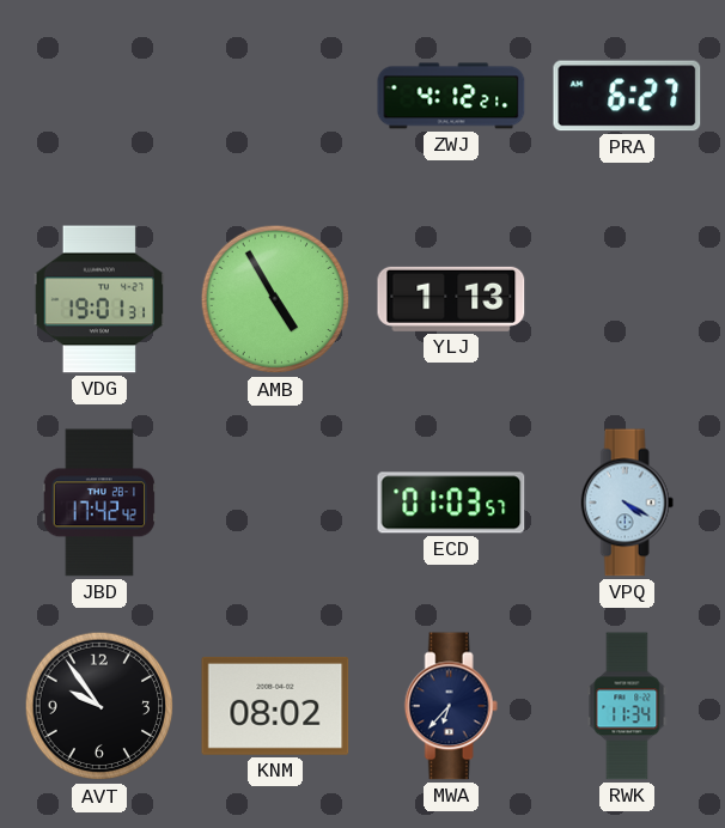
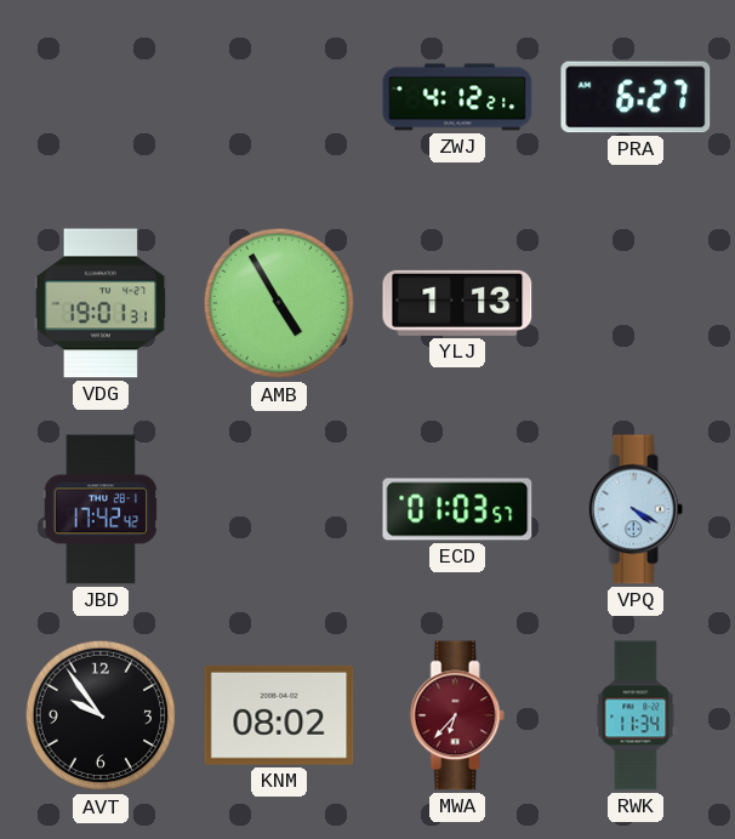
MWA dial: navy -> burgundy (457, 715)
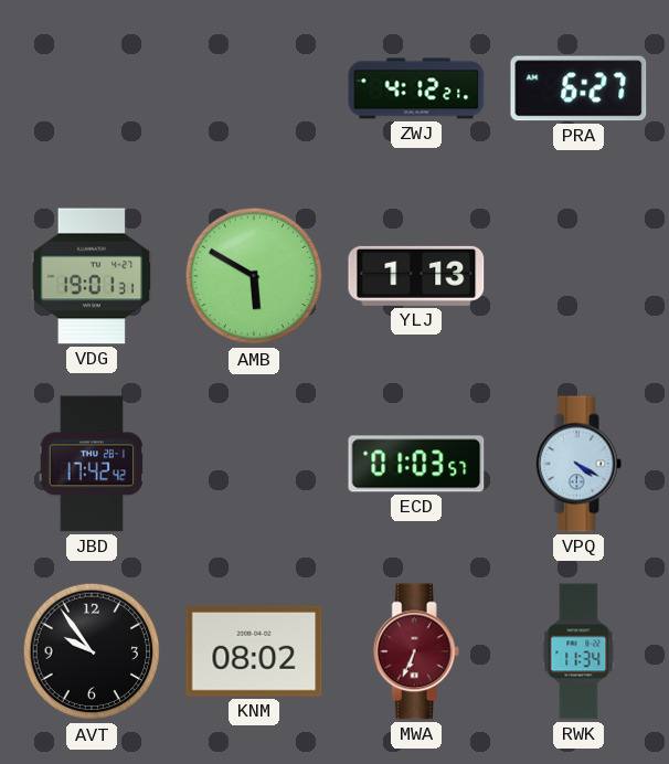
AMB: 4:55 -> 5:50 (254, 276)
MWA: 6:37 -> 6:34 (416, 651)
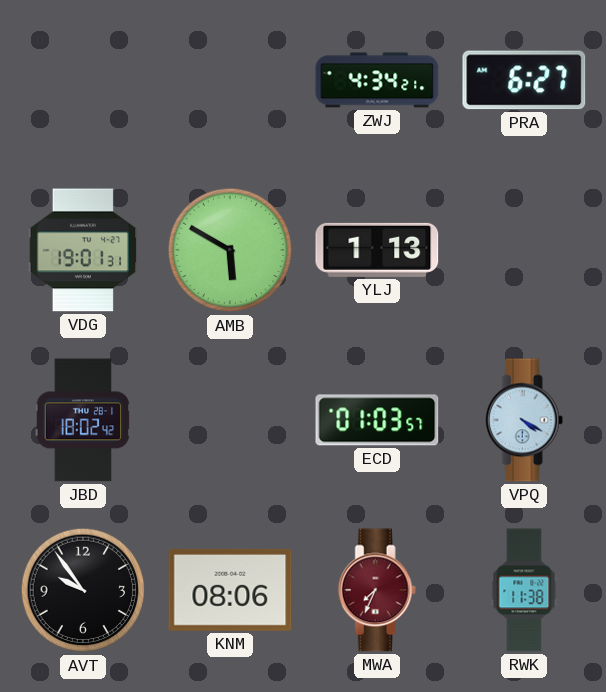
ZWJ: 4:12 -> 4:34 (377, 80)
JBD: 17:42 -> 18:02 (83, 420)
KNM: 08:02 -> 08:06 (230, 590)
MWA: 6:34 -> 7:34 (377, 590)
RWK: 11:34 -> 11:38 (524, 590)
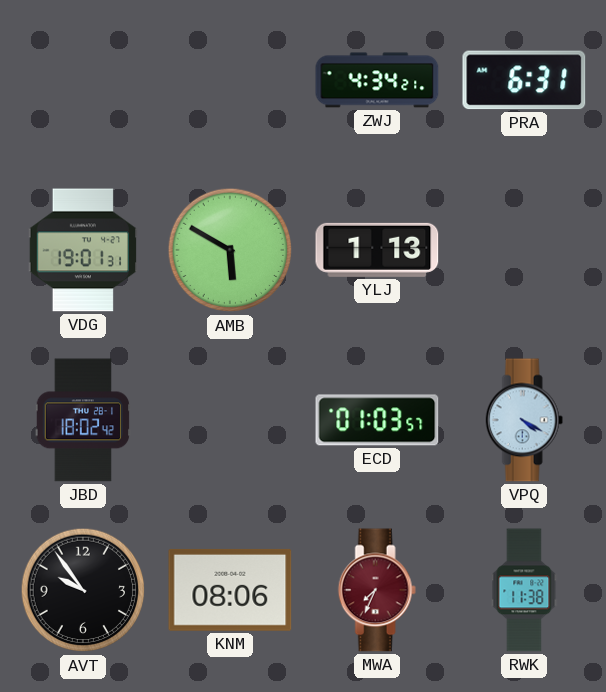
PRA: 6:27 -> 6:31 (524, 80)
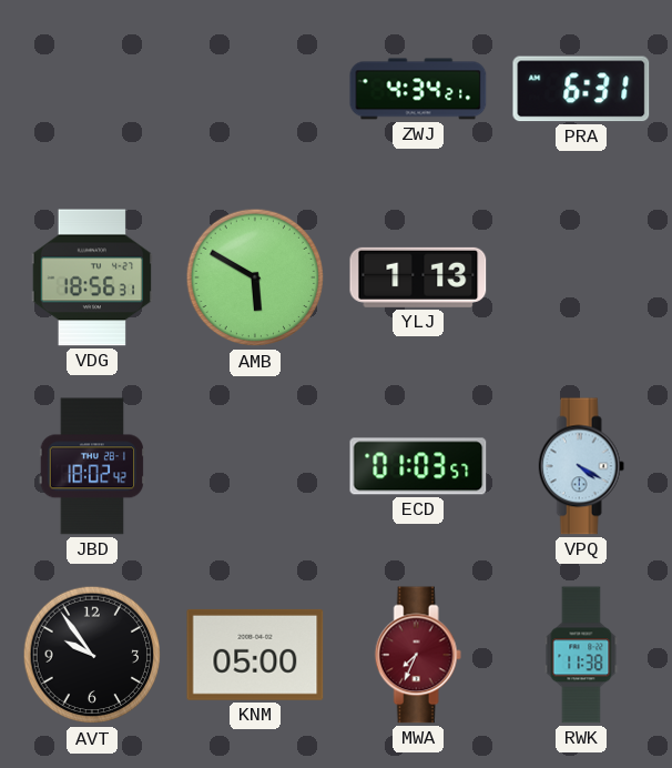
VDG: 19:01 -> 18:56 (91, 277)
KNM: 08:06 -> 05:00 (255, 655)
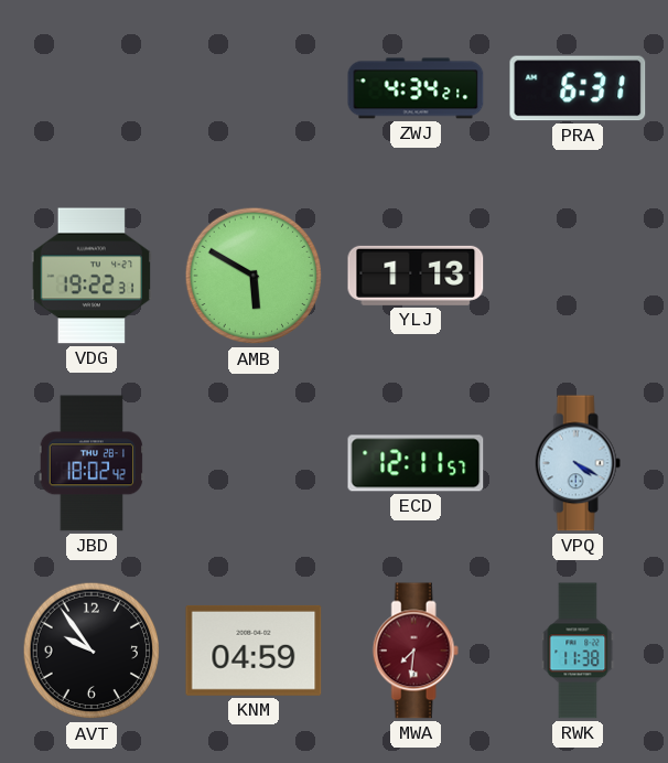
VDG: 18:56 -> 19:22 (90, 276)
ECD: 01:03 -> 12:11 (416, 463)
KNM: 05:00 -> 04:59 (254, 651)
MWA: 7:34 -> 7:31 (416, 651)
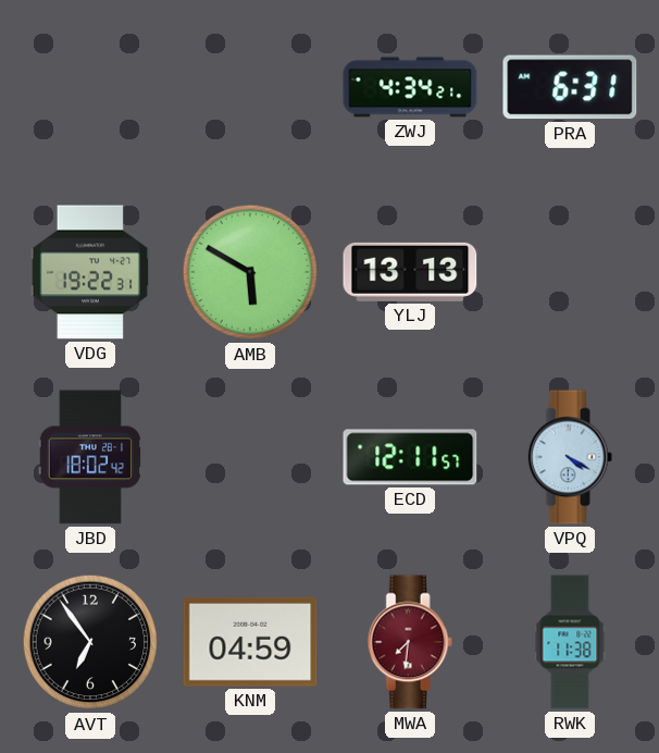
YLJ: 1:13 -> 13:13 (410, 272)
AVT: 9:54 -> 6:54 (90, 642)
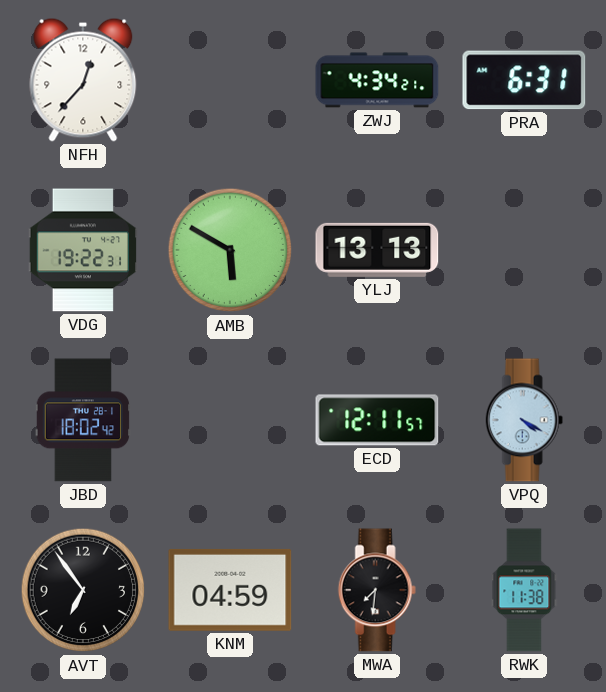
NFH: none -> 12:37 (83, 80)
MWA dial: burgundy -> black (377, 590)
